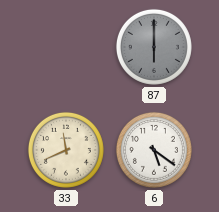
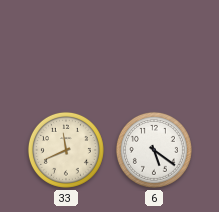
87: 6:00 -> none (154, 47)
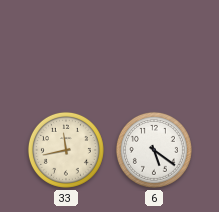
33: 11:41 -> 11:43 (66, 150)
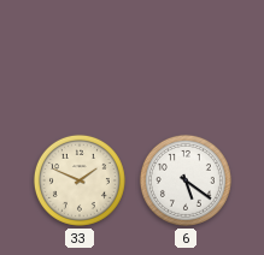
33: 11:43 -> 1:49 (80, 180)
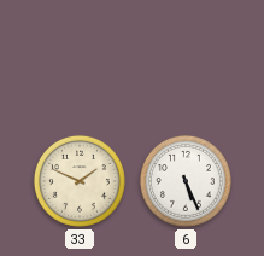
6: 5:21 -> 5:26 (186, 181)
